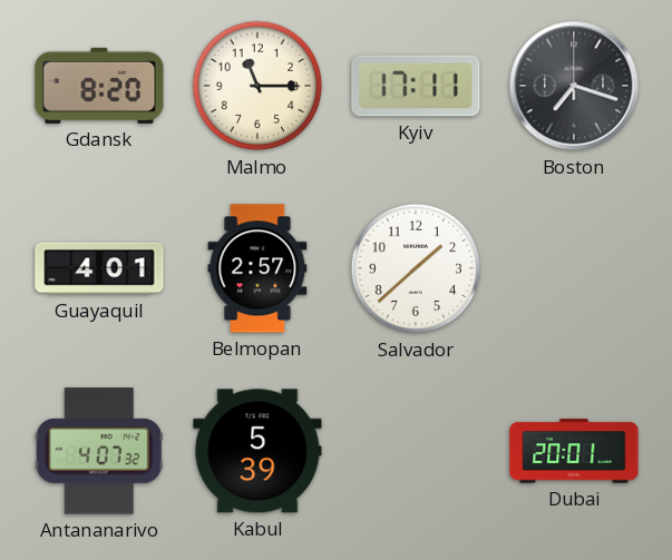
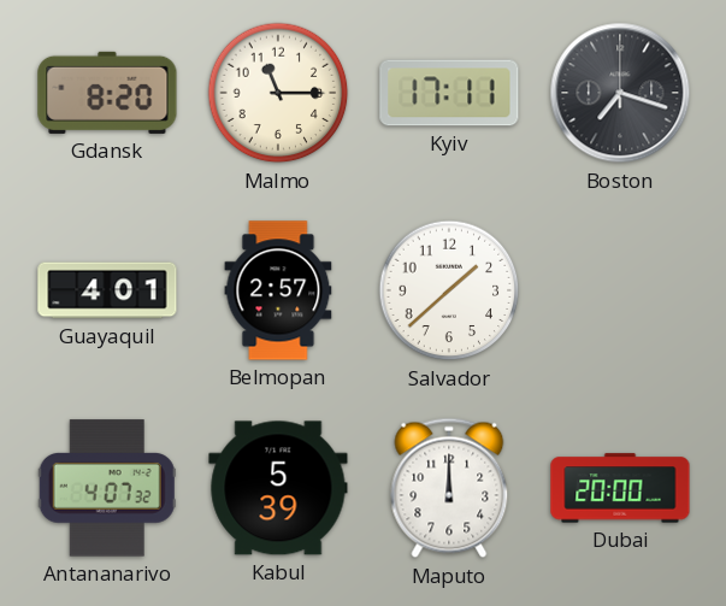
Maputo: none -> 12:00 (449, 488)
Dubai: 20:01 -> 20:00 (620, 488)
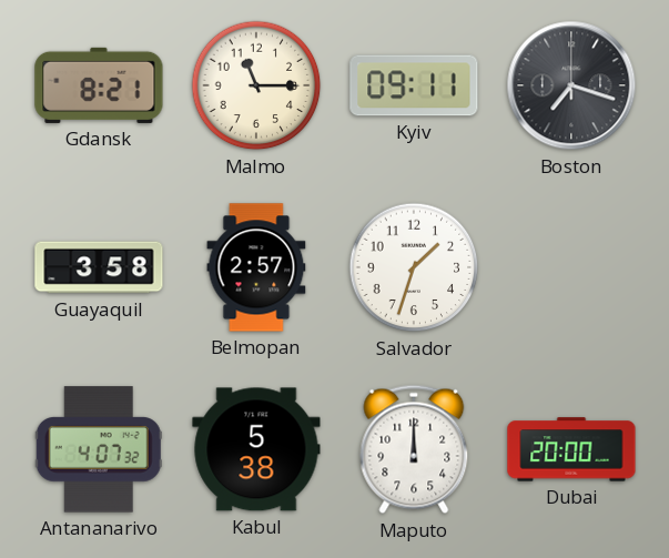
Gdansk: 8:20 -> 8:21 (99, 85)
Kyiv: 17:11 -> 09:11 (414, 85)
Guayaquil: 4:01 -> 3:58 (99, 267)
Salvador: 1:38 -> 1:33 (414, 267)
Kabul: 5:39 -> 5:38 (256, 449)
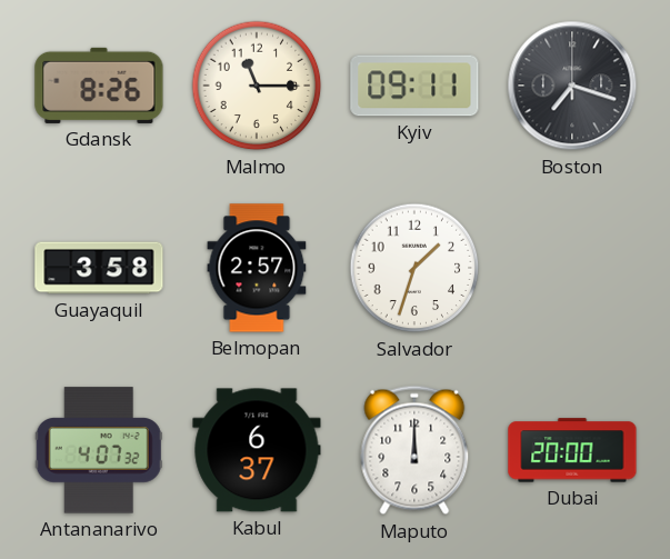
Gdansk: 8:21 -> 8:26 (99, 86)
Kabul: 5:38 -> 6:37 (257, 450)
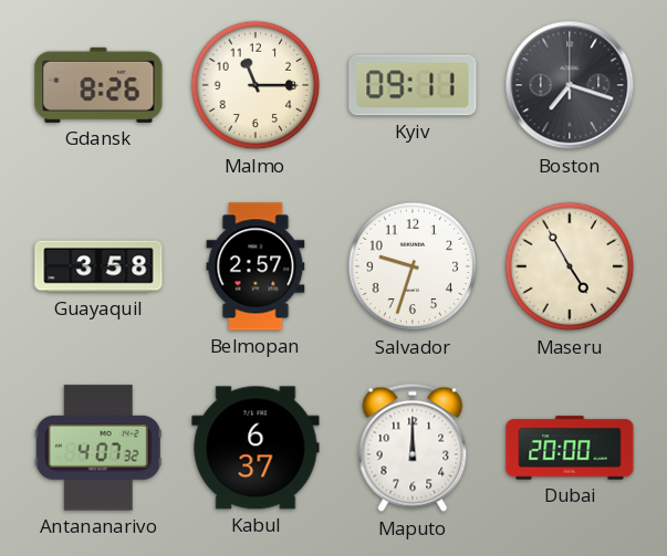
Salvador: 1:33 -> 9:33 (413, 266)
Maseru: none -> 4:55 (570, 266)
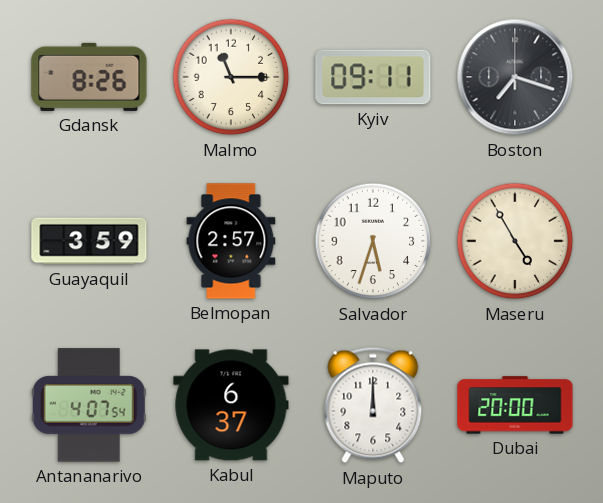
Guayaquil: 3:58 -> 3:59 (89, 241)
Salvador: 9:33 -> 5:33 (373, 241)
Antananarivo: 4:07:32 -> 4:07:54 (89, 405)
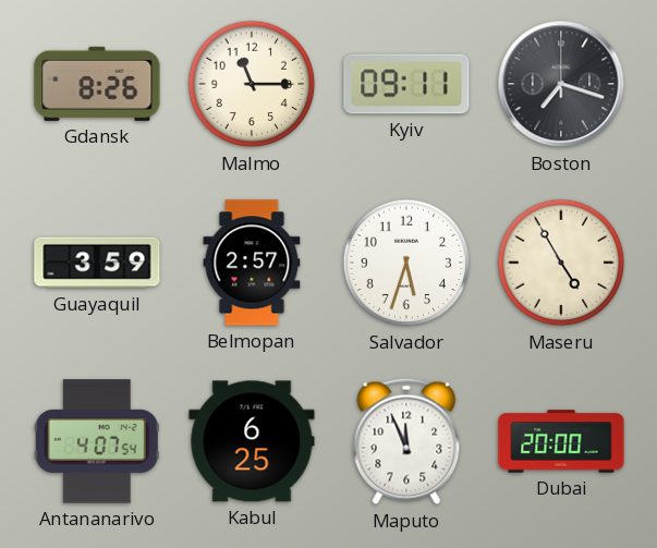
Kabul: 6:37 -> 6:25 (252, 441)
Maputo: 12:00 -> 11:56 (406, 441)
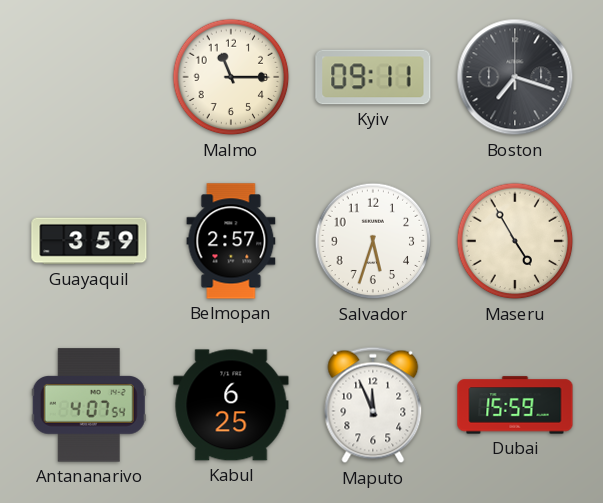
Gdansk: 8:26 -> none (97, 84)
Dubai: 20:00 -> 15:59 (515, 405)
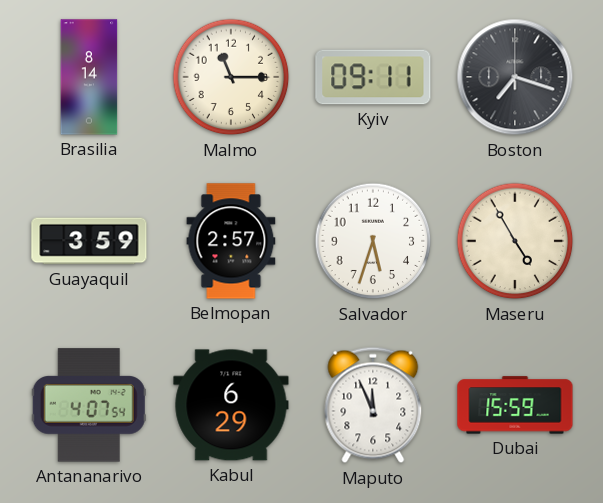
Brasilia: none -> 8:14 (89, 77)
Kabul: 6:25 -> 6:29 (231, 405)
